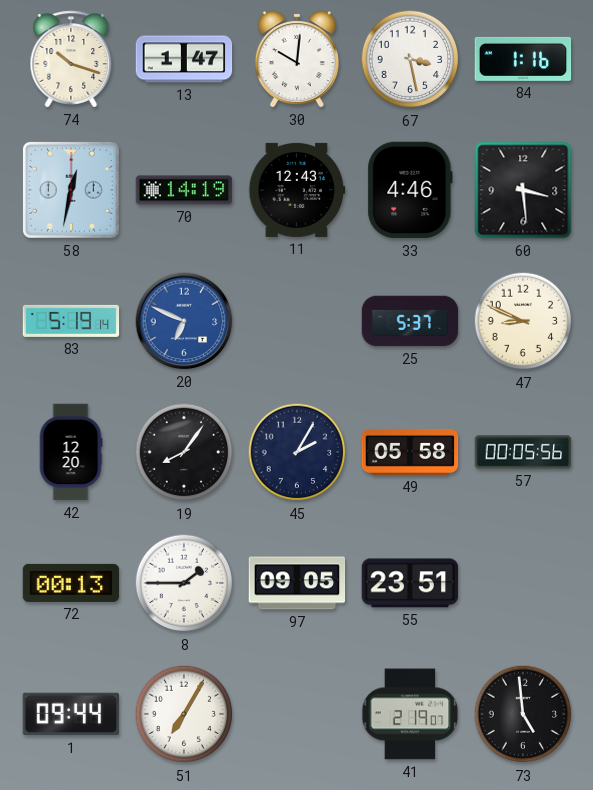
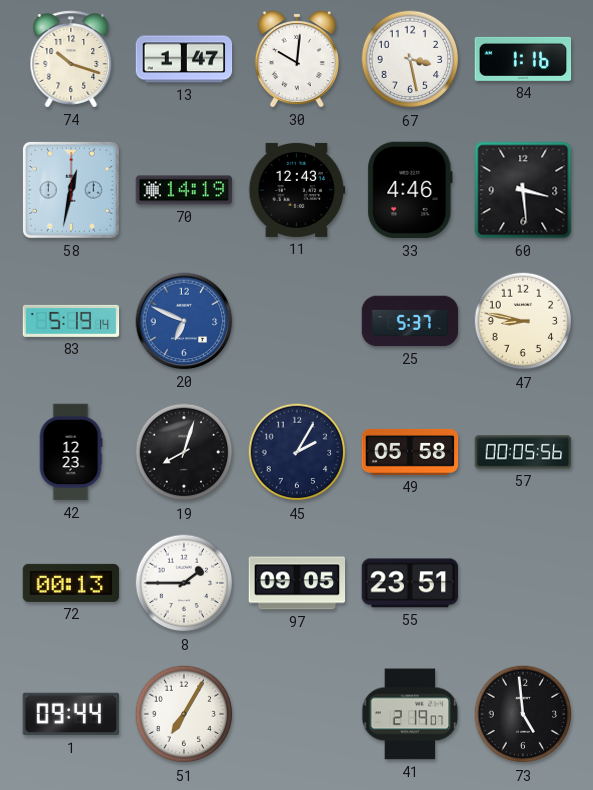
47: 8:49 -> 8:47 (523, 321)
42: 12:20 -> 12:23 (71, 452)
19: 8:06 -> 8:03 (184, 452)
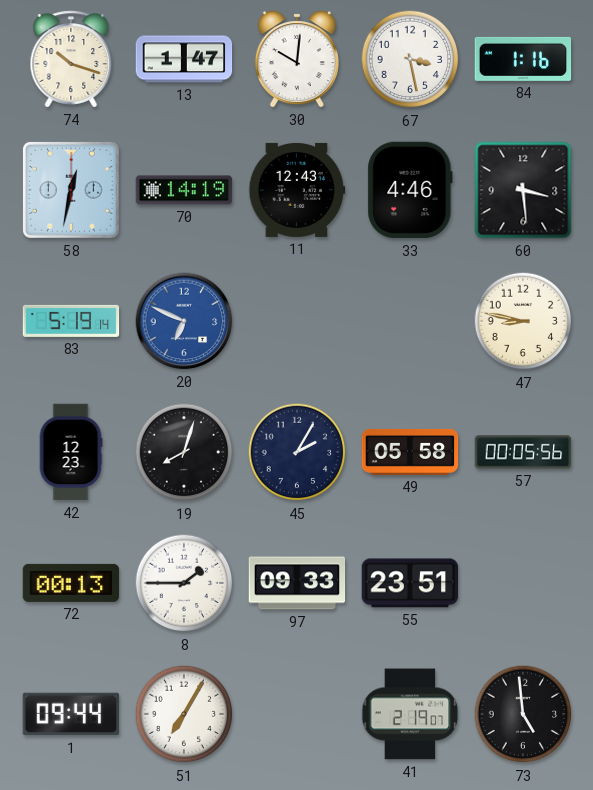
25: 5:37 -> none (410, 321)
97: 09:05 -> 09:33 (297, 583)
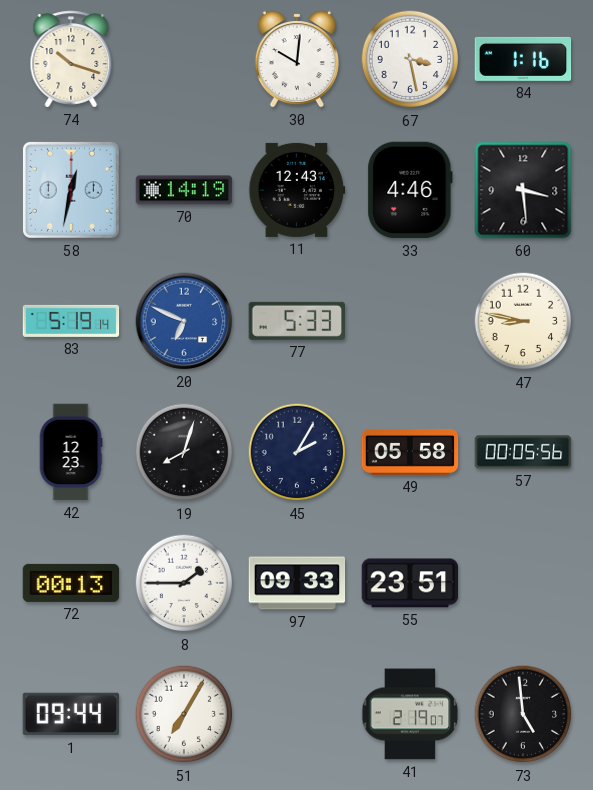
13: 1:47 -> none (184, 59)
77: none -> 5:33 (296, 321)
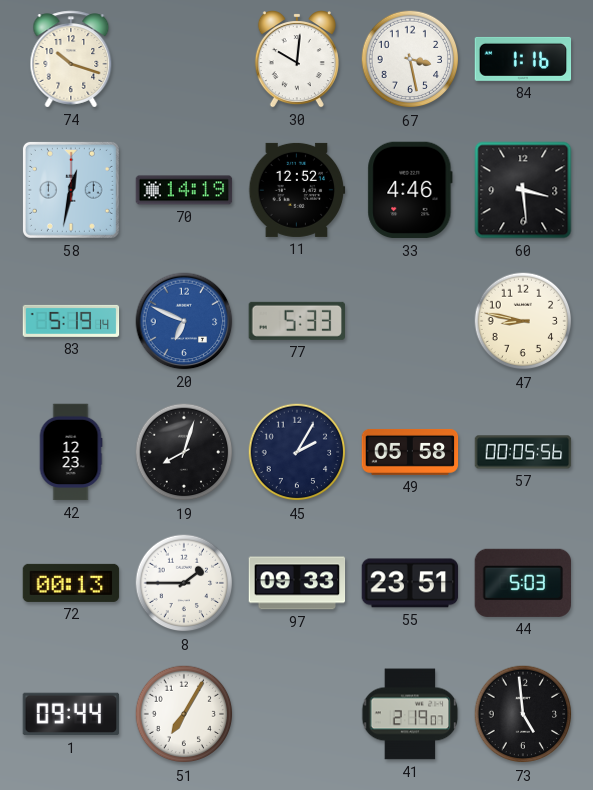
11: 12:43 -> 12:52 (297, 190)
44: none -> 5:03 (522, 583)
